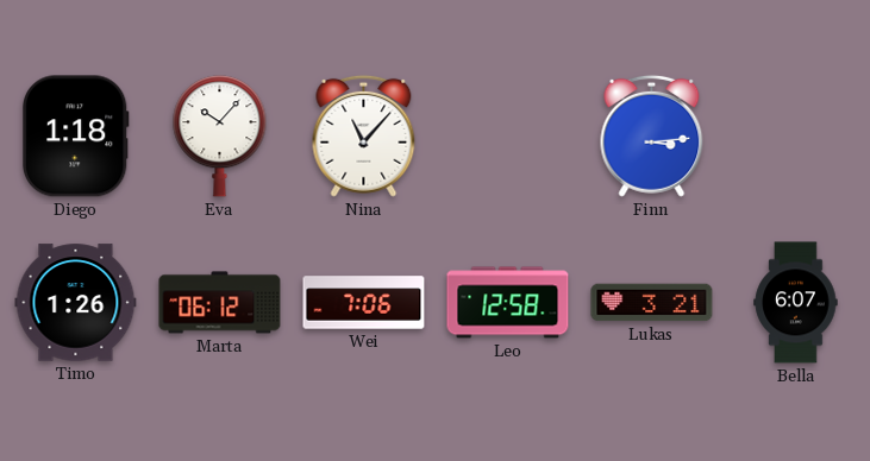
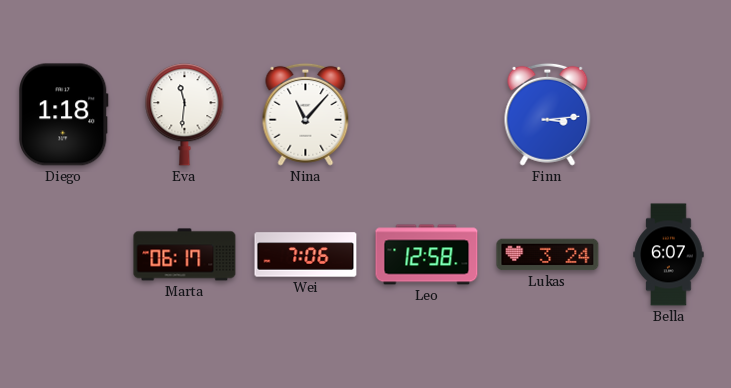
Eva: 10:07 -> 11:31 (185, 115)
Timo: 1:26 -> none (76, 303)
Marta: 06:12 -> 06:17 (185, 255)
Lukas: 3:21 -> 3:24 (548, 255)
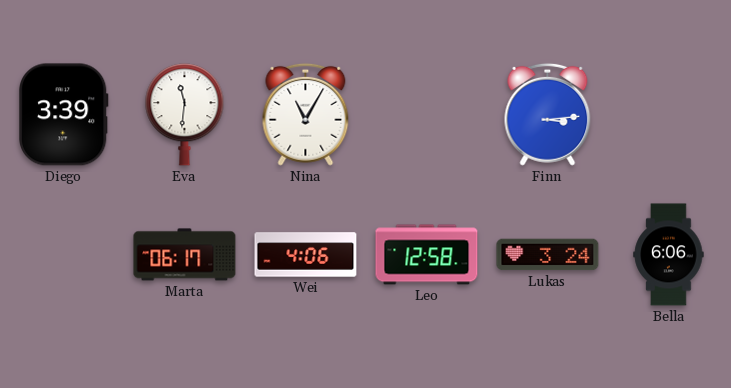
Diego: 1:18 -> 3:39 (63, 115)
Nina: 11:07 -> 11:05 (306, 114)
Wei: 7:06 -> 4:06 (306, 255)
Bella: 6:07 -> 6:06 (669, 255)
